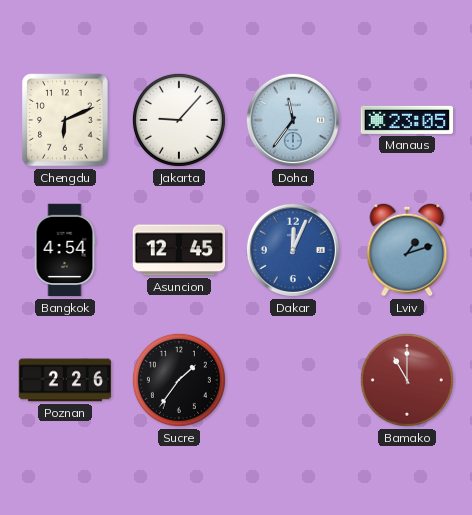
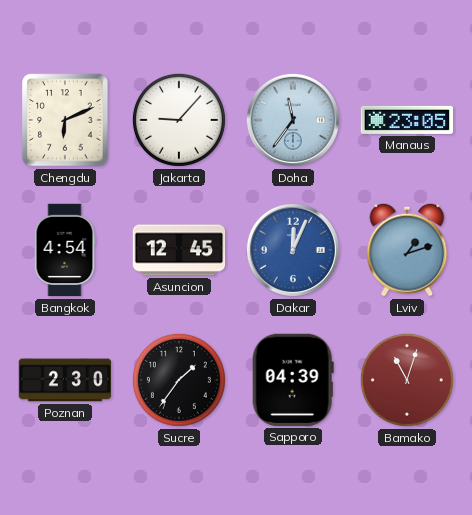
Poznan: 2:26 -> 2:30 (65, 380)
Sapporo: none -> 04:39 (293, 380)
Bamako: 11:00 -> 11:03 (407, 380)
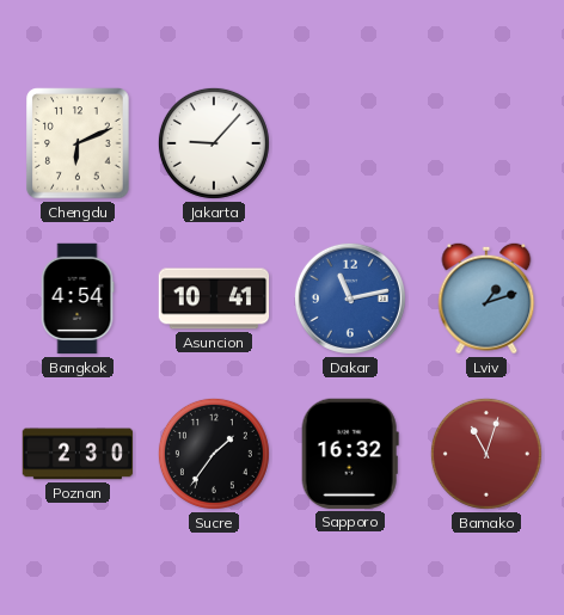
Doha: 11:36 -> none (293, 120)
Manaus: 23:05 -> none (407, 120)
Asuncion: 12:45 -> 10:41 (214, 299)
Dakar: 12:04 -> 11:13 (350, 299)
Sapporo: 04:39 -> 16:32 (350, 454)
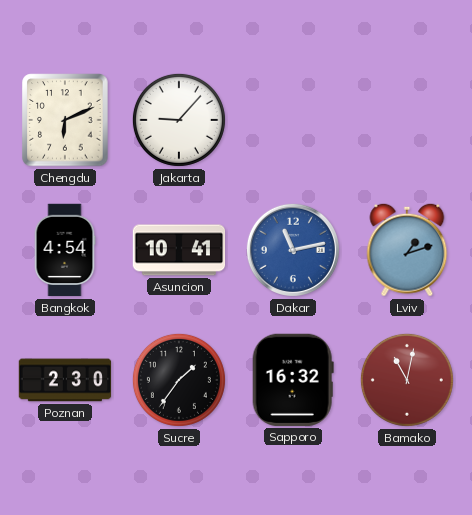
Bamako: 11:03 -> 11:02 (407, 380)
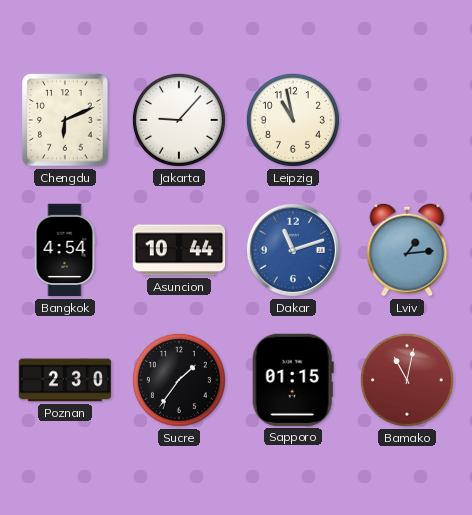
Leipzig: none -> 10:58 (293, 120)
Asuncion: 10:41 -> 10:44 (179, 250)
Dakar: 11:13 -> 11:12 (293, 250)
Lviv: 1:12 -> 1:14 (407, 250)
Sapporo: 16:32 -> 01:15 (293, 380)
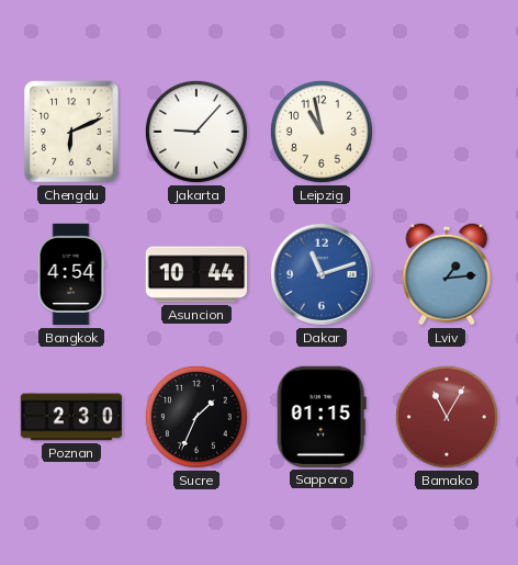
Sucre: 1:36 -> 1:34 (196, 417)
Bamako: 11:02 -> 11:05 (447, 417)
